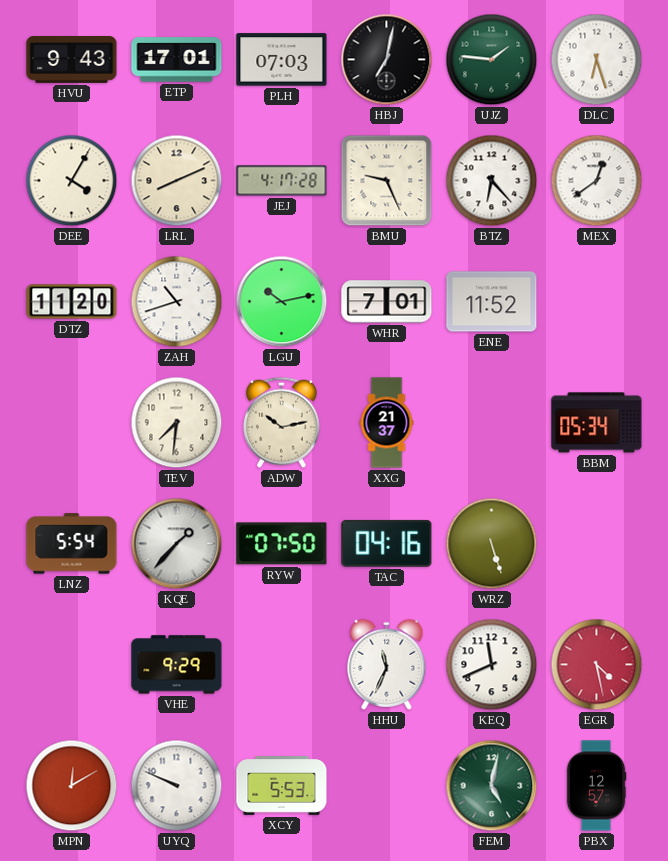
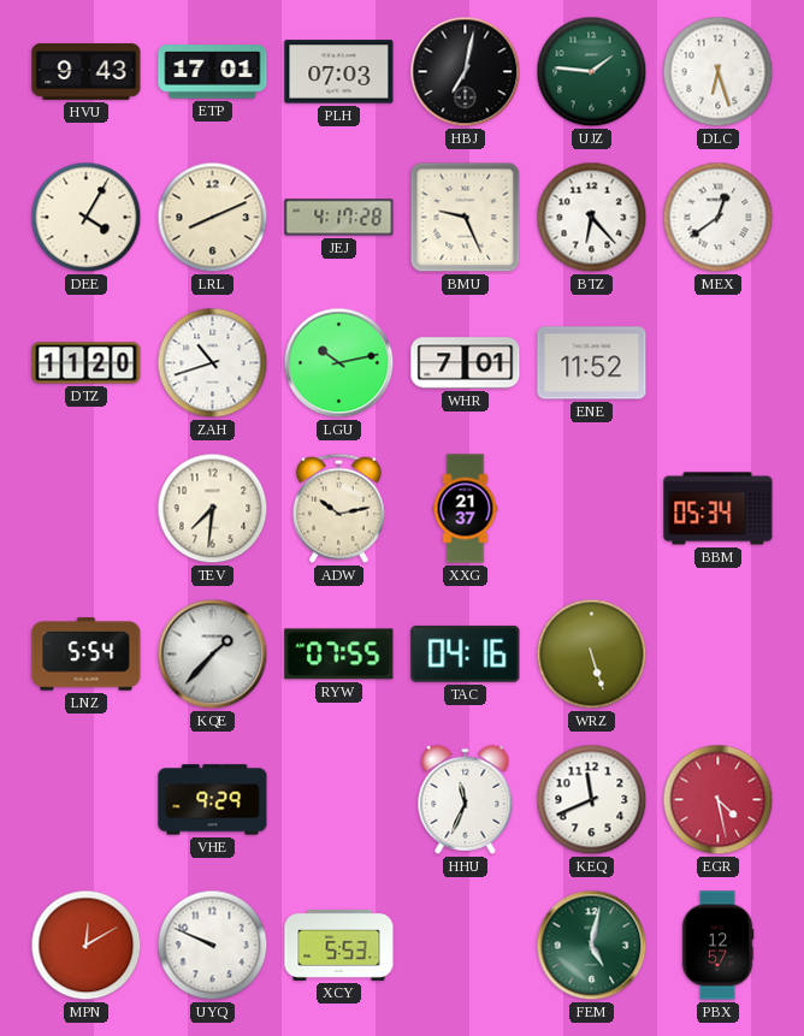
RYW: 07:50 -> 07:55 (339, 655)
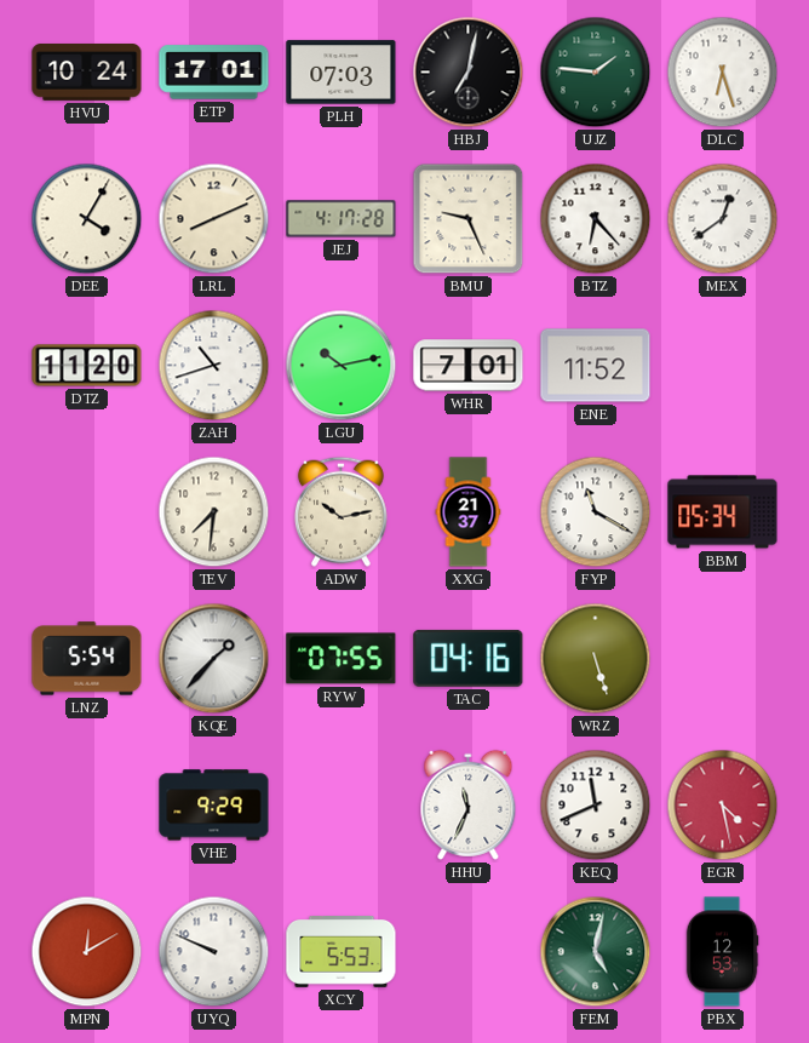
HVU: 9:43 -> 10:24 (87, 73)
FYP: none -> 11:20 (596, 512)
PBX: 12:57 -> 12:53 (722, 952)
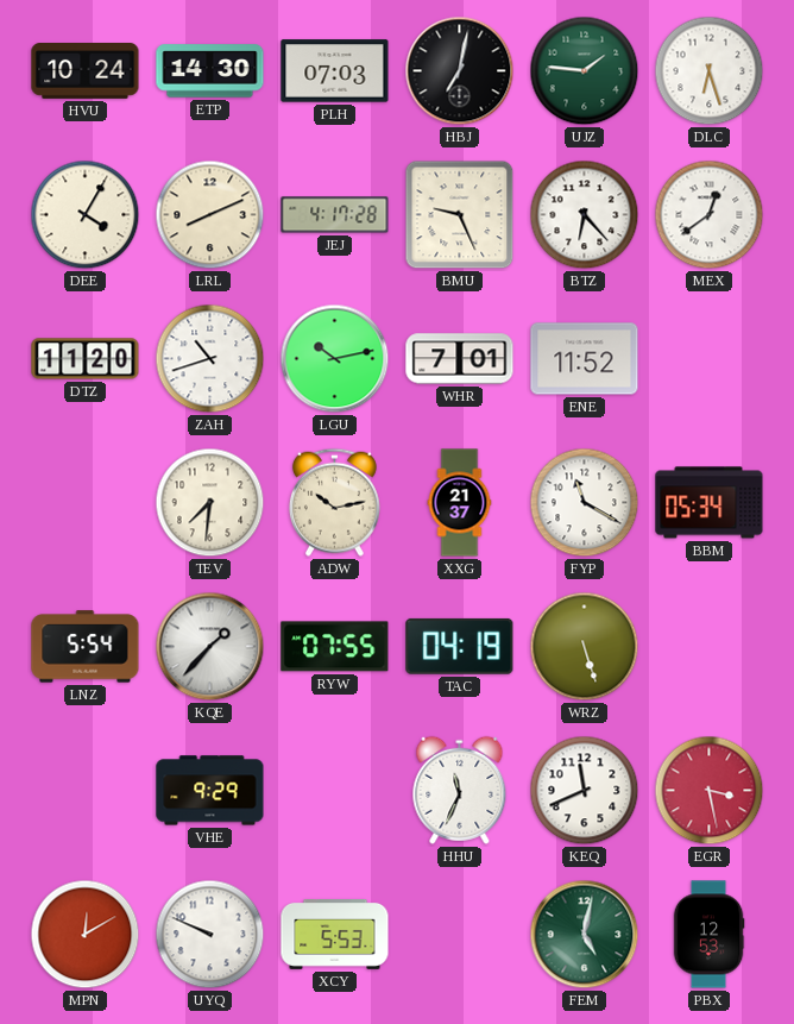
ETP: 17:01 -> 14:30 (210, 71)
TAC: 04:16 -> 04:19 (460, 646)
EGR: 4:28 -> 3:28 (710, 791)
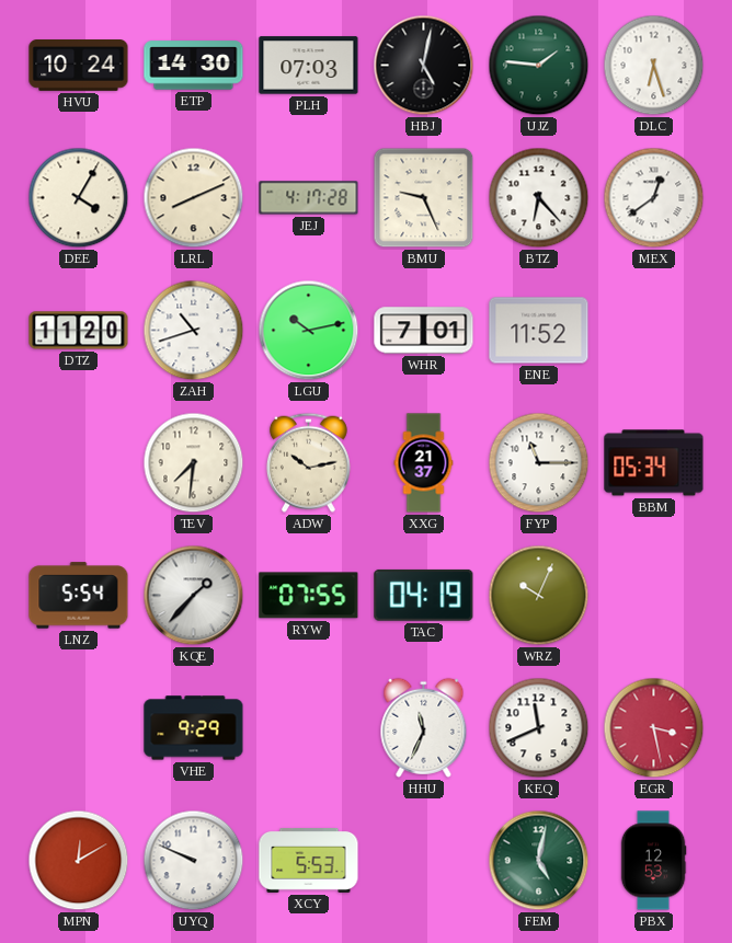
HBJ: 7:02 -> 5:02 (424, 66)
FYP: 11:20 -> 11:15 (539, 463)
WRZ: 5:27 -> 10:04 (539, 596)
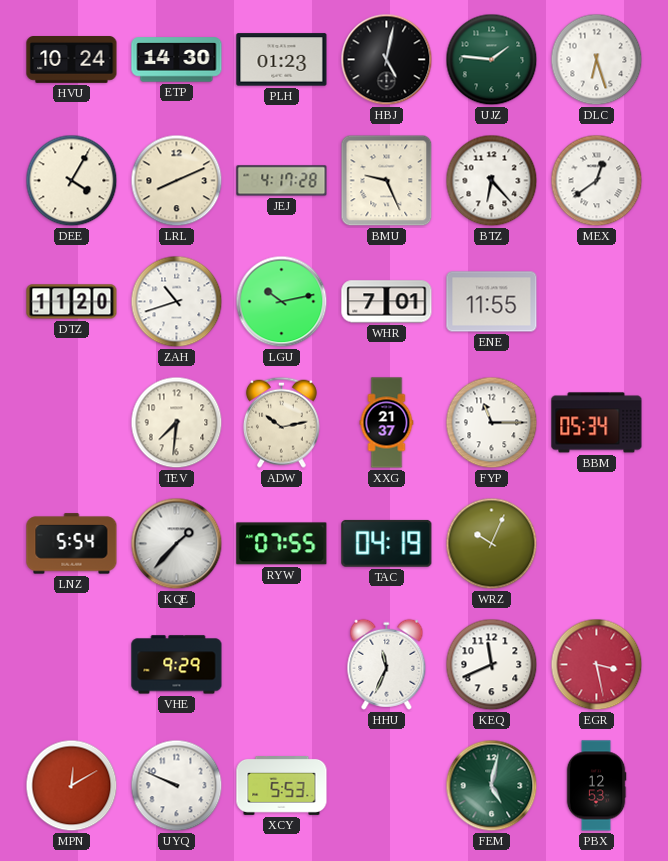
PLH: 07:03 -> 01:23 (282, 60)
ENE: 11:52 -> 11:55 (492, 302)
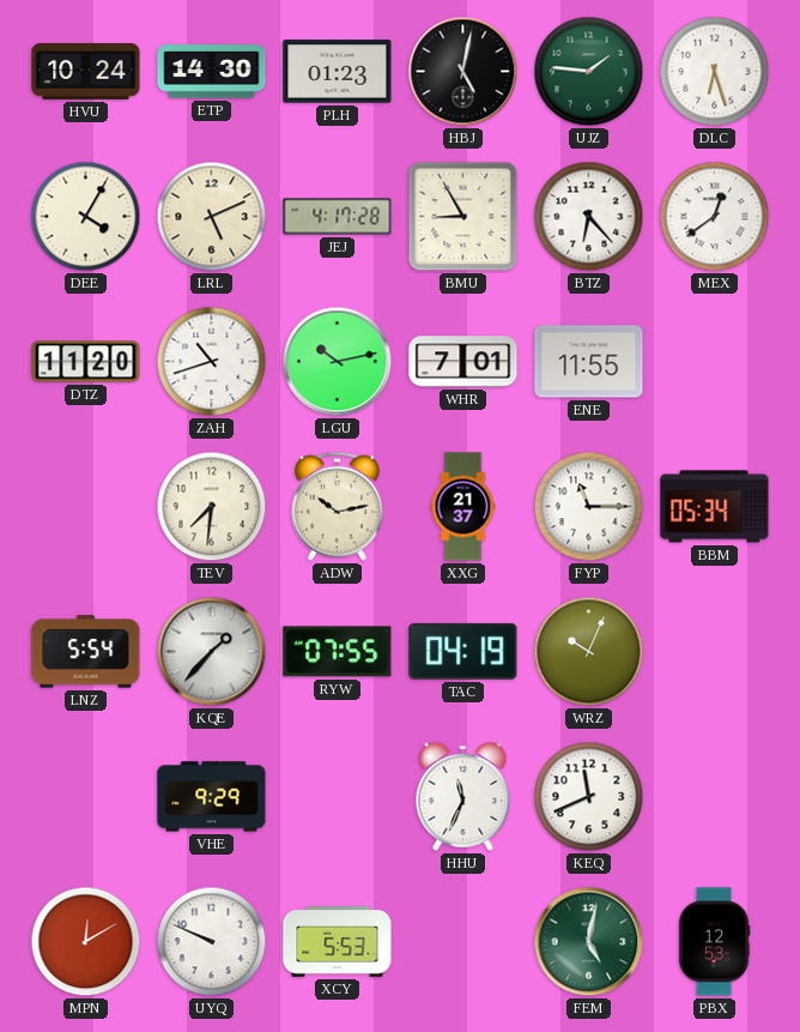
LRL: 8:11 -> 5:11 (212, 217)
BMU: 9:26 -> 8:55 (463, 217)
EGR: 3:28 -> none (597, 665)
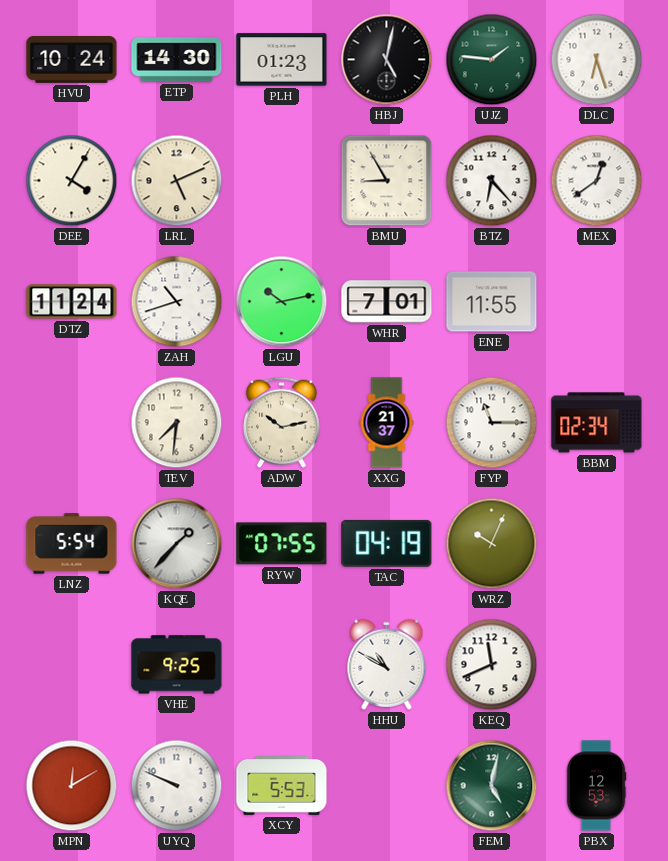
JEJ: 4:17 -> none (338, 217)
DTZ: 11:20 -> 11:24 (72, 302)
BBM: 05:34 -> 02:34 (597, 423)
VHE: 9:29 -> 9:25 (177, 665)
HHU: 11:34 -> 10:50 (387, 664)
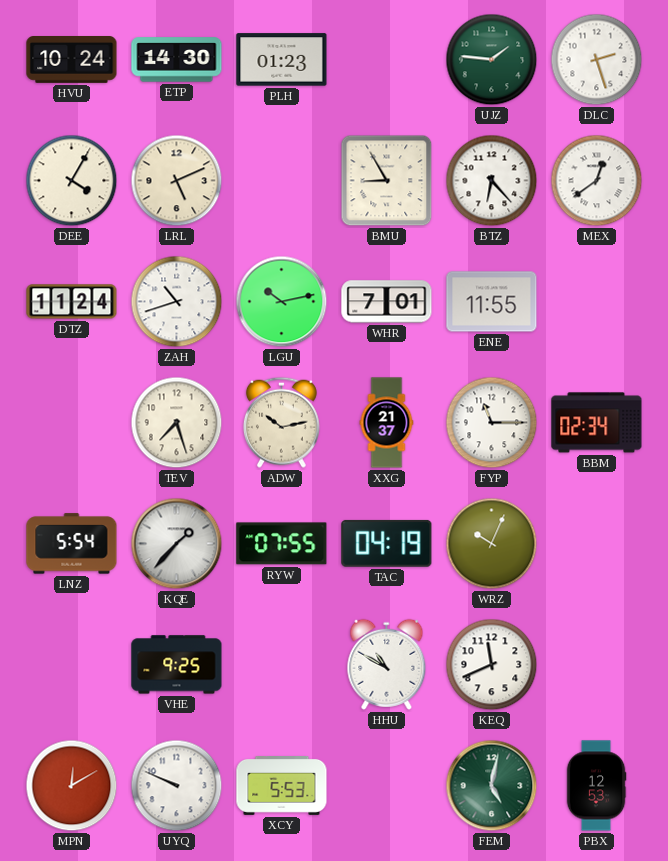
HBJ: 5:02 -> none (387, 60)
DLC: 6:27 -> 2:27 (597, 60)
TEV: 7:31 -> 7:27 (177, 423)
